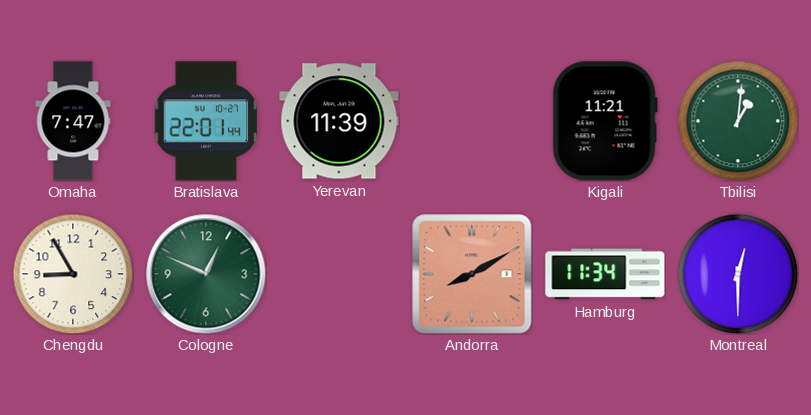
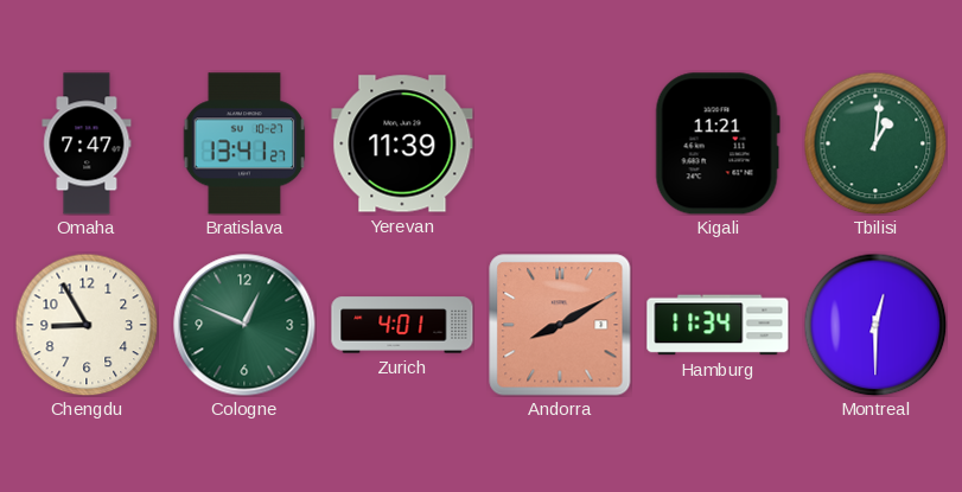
Bratislava: 22:01 -> 13:41 (244, 143)
Zurich: none -> 4:01 (402, 325)
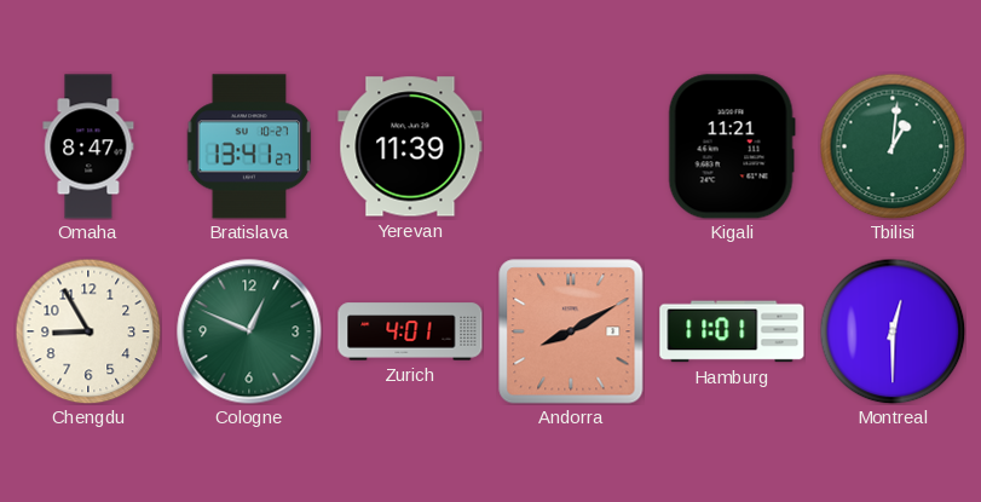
Omaha: 7:47 -> 8:47 (88, 146)
Hamburg: 11:34 -> 11:01 (732, 331)
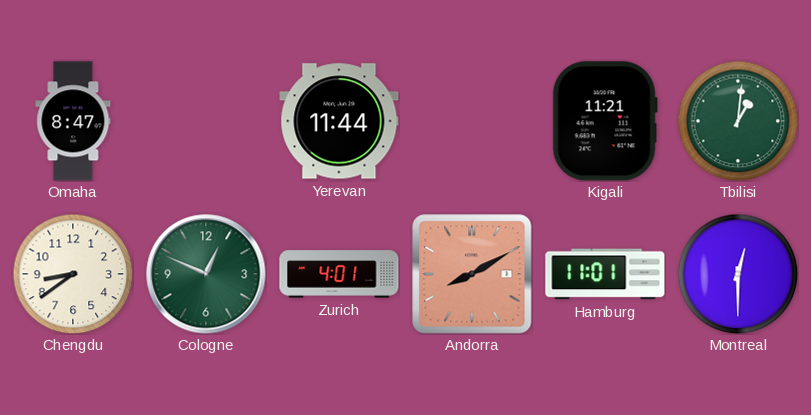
Bratislava: 13:41 -> none (249, 146)
Yerevan: 11:39 -> 11:44 (339, 121)
Chengdu: 8:55 -> 8:39 (73, 274)
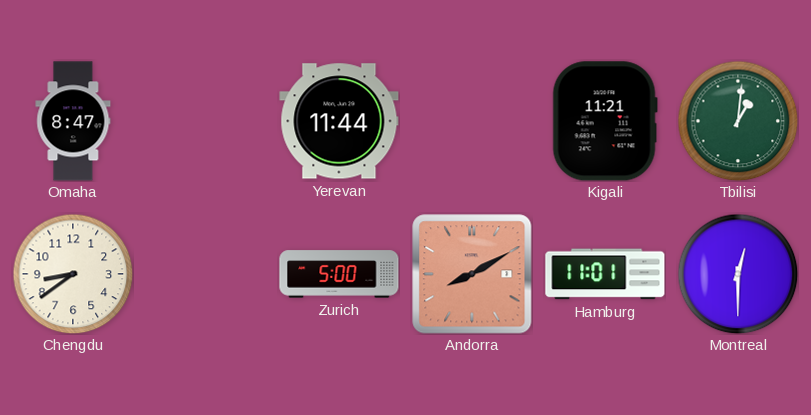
Cologne: 12:49 -> none (206, 274)
Zurich: 4:01 -> 5:00 (339, 274)
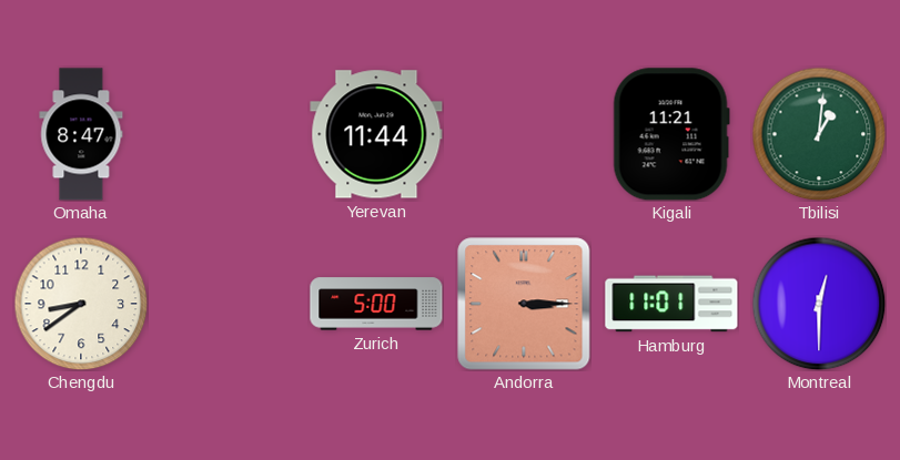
Andorra: 8:10 -> 3:15 (524, 304)
